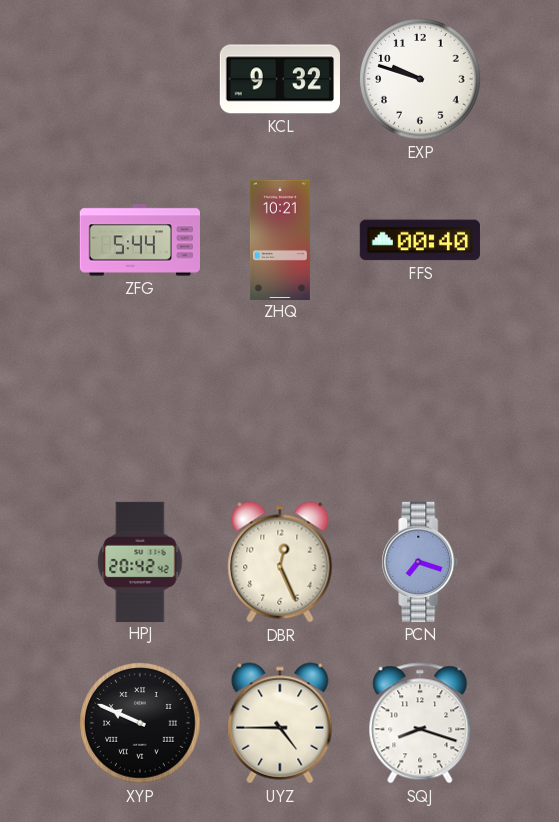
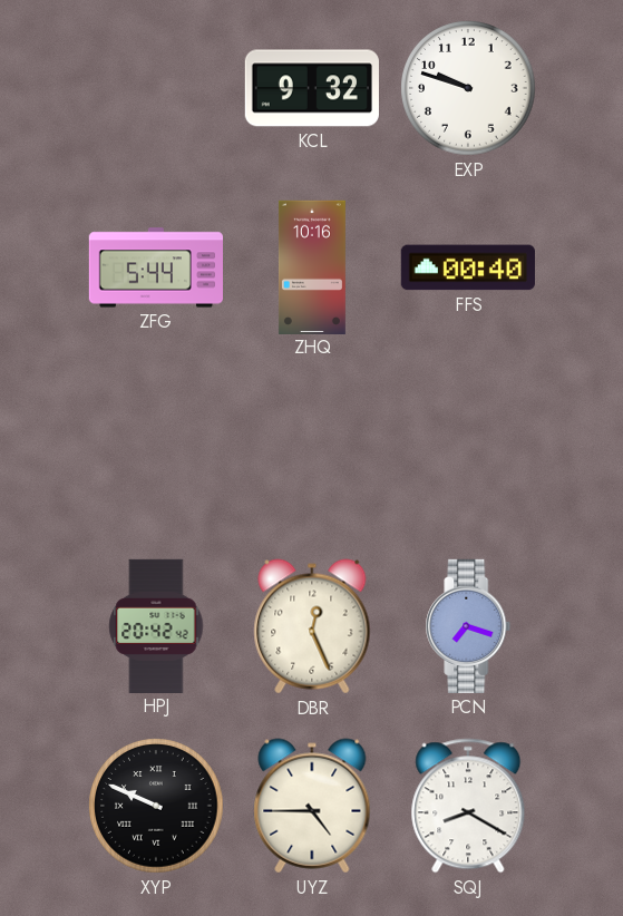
ZHQ: 10:21 -> 10:16 (312, 266)
SQJ: 8:18 -> 8:20 (468, 806)
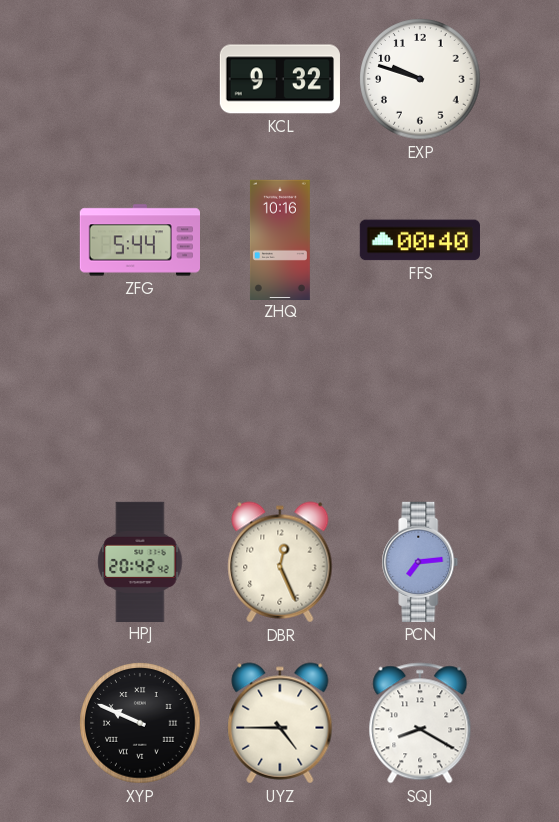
PCN: 7:18 -> 7:14 (420, 562)
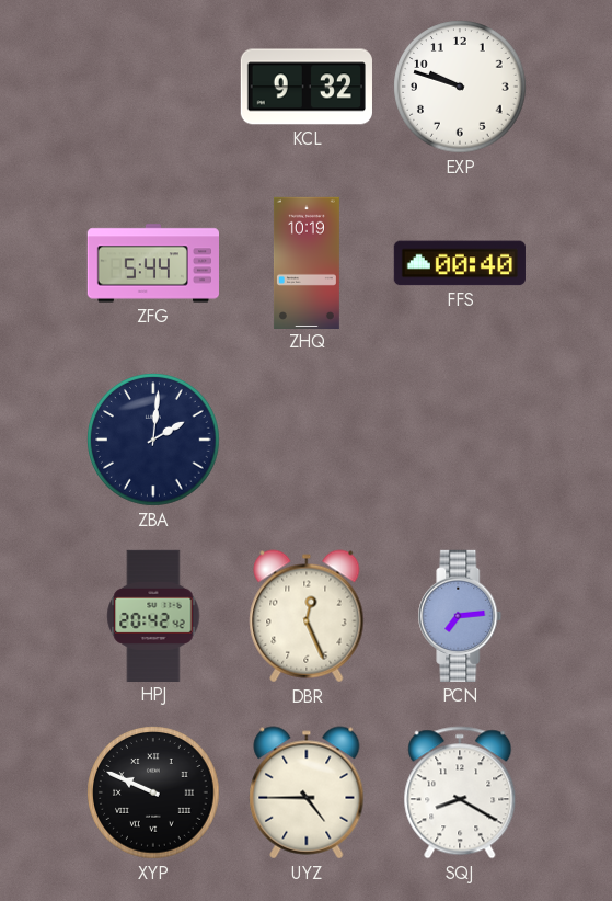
ZHQ: 10:16 -> 10:19 (307, 262)
ZBA: none -> 2:01 (153, 440)
